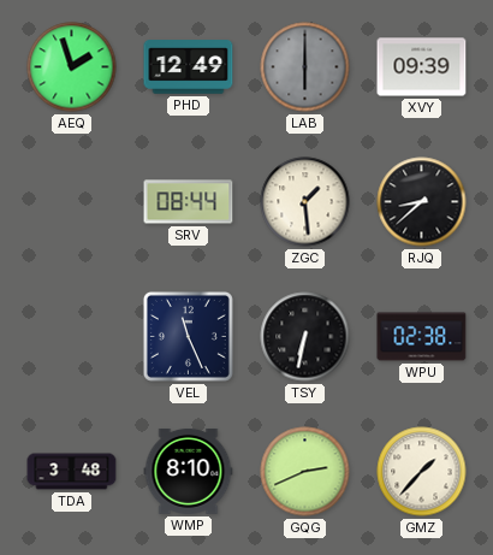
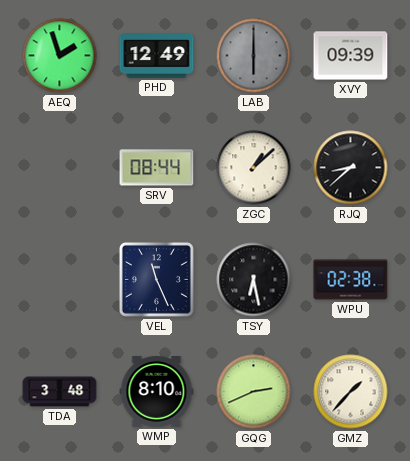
ZGC: 1:29 -> 1:08 (254, 168)
TSY: 6:32 -> 6:28 (254, 280)
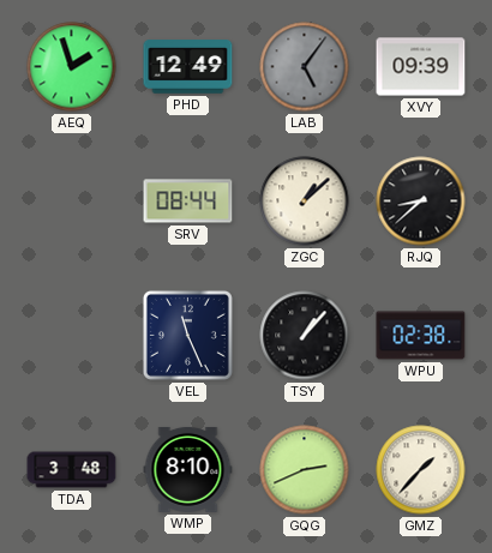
LAB: 6:00 -> 5:06 (305, 67)
TSY: 6:28 -> 1:07 (305, 336)
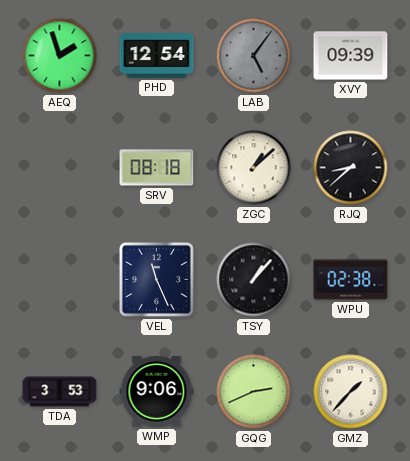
PHD: 12:49 -> 12:54 (157, 56)
SRV: 08:44 -> 08:18 (157, 168)
TDA: 3:48 -> 3:53 (60, 392)
WMP: 8:10 -> 9:06 (157, 391)
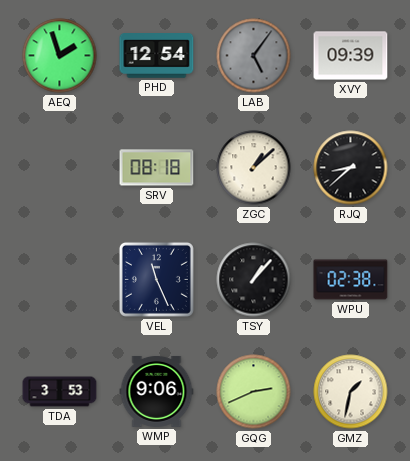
GMZ: 1:37 -> 1:32 (351, 392)
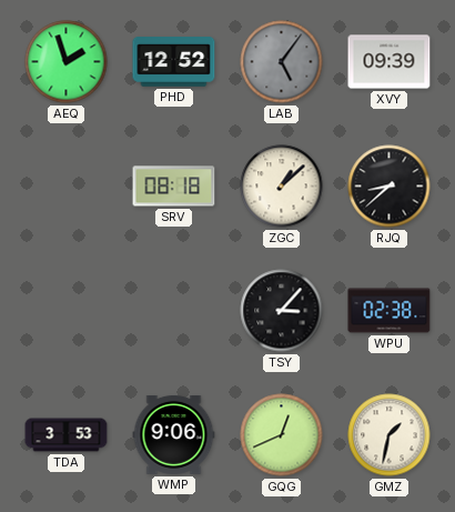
PHD: 12:54 -> 12:52 (174, 62)
VEL: 11:26 -> none (156, 279)
TSY: 1:07 -> 3:07 (282, 311)
GQG: 2:41 -> 12:41 (282, 435)
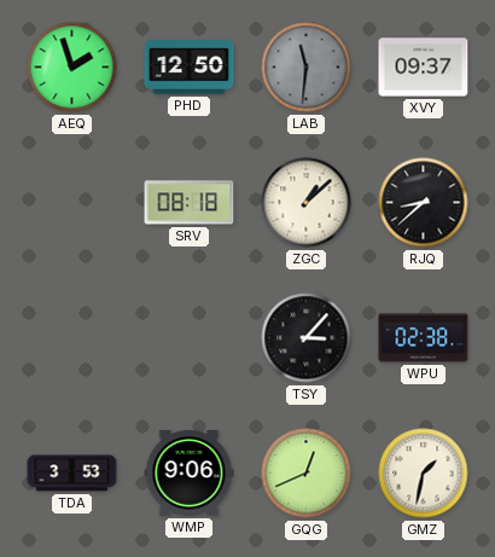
PHD: 12:52 -> 12:50 (190, 68)
LAB: 5:06 -> 11:31 (307, 68)
XVY: 09:39 -> 09:37 (424, 68)
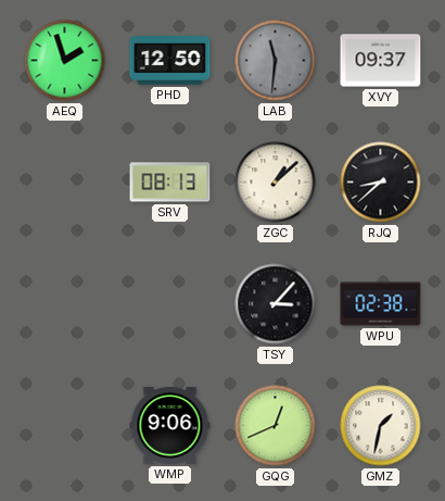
SRV: 08:18 -> 08:13 (170, 183)
TDA: 3:53 -> none (72, 474)
